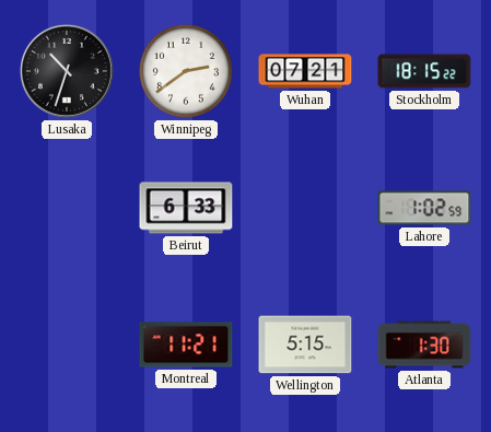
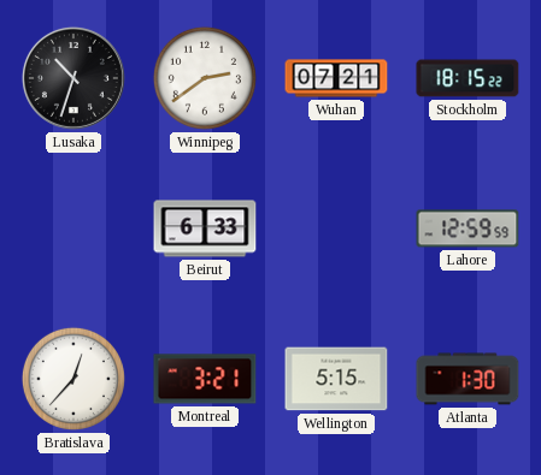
Lahore: 1:02 -> 12:59 (468, 228)
Bratislava: none -> 12:37 (73, 379)
Montreal: 11:21 -> 3:21 (205, 379)
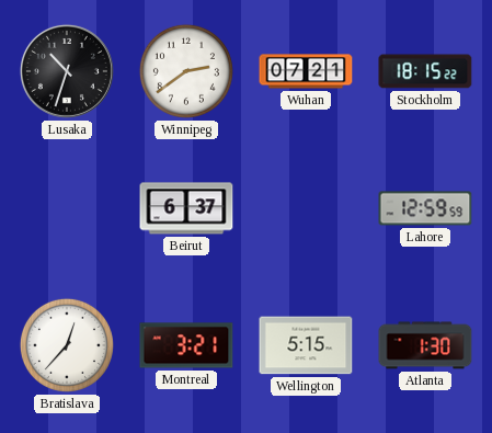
Beirut: 6:33 -> 6:37 (186, 208)
